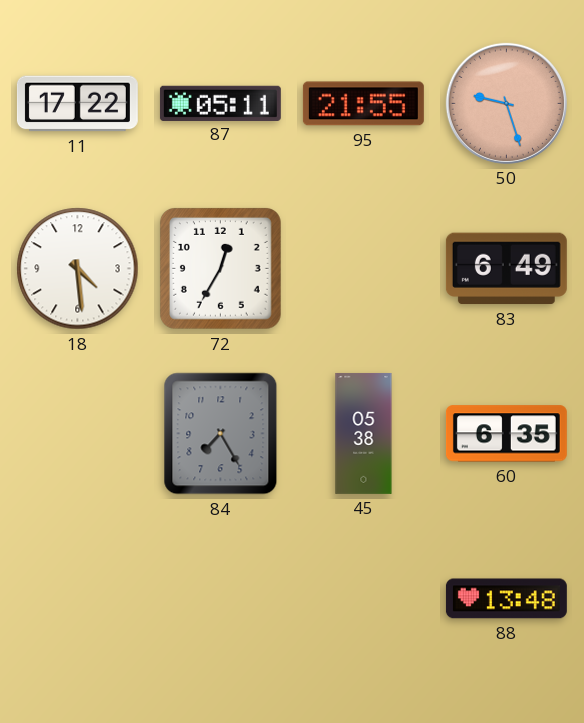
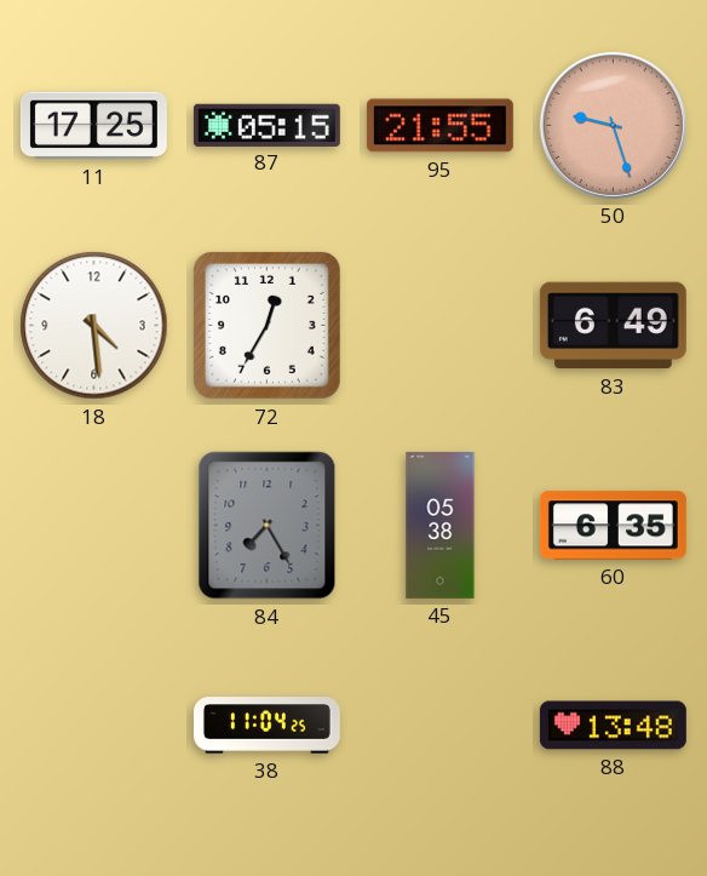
11: 17:22 -> 17:25 (93, 126)
87: 05:11 -> 05:15 (266, 125)
38: none -> 11:04 (266, 726)
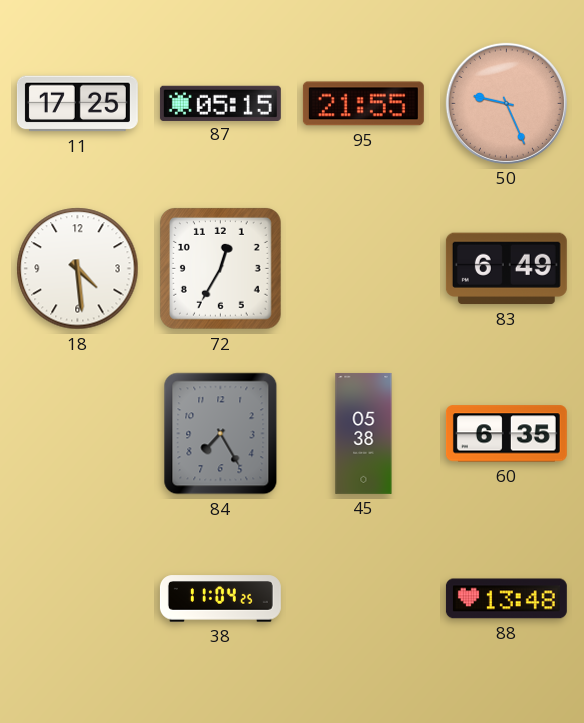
50: 9:27 -> 9:26 (506, 103)
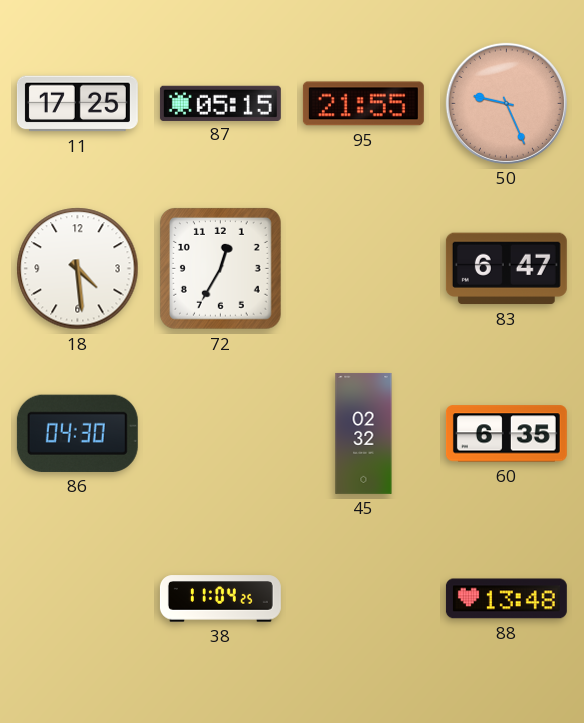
83: 6:49 -> 6:47 (506, 269)
86: none -> 04:30 (77, 433)
84: 7:25 -> none (221, 434)
45: 05:38 -> 02:32 (364, 433)
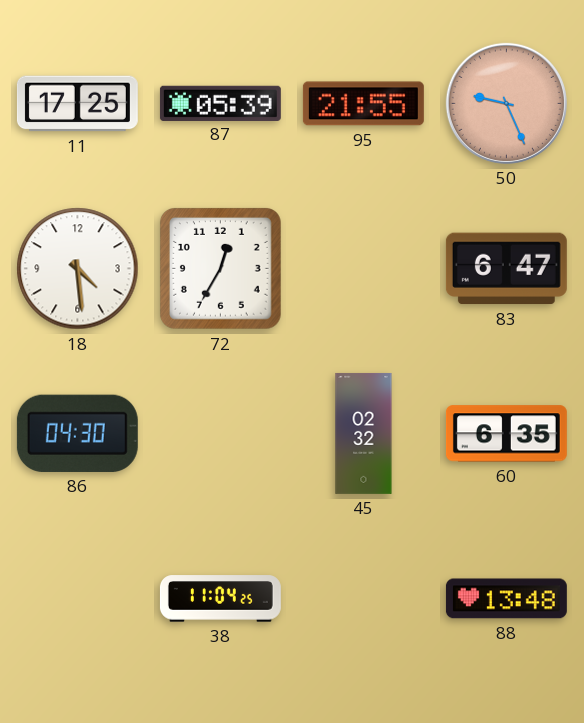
87: 05:15 -> 05:39 (220, 103)
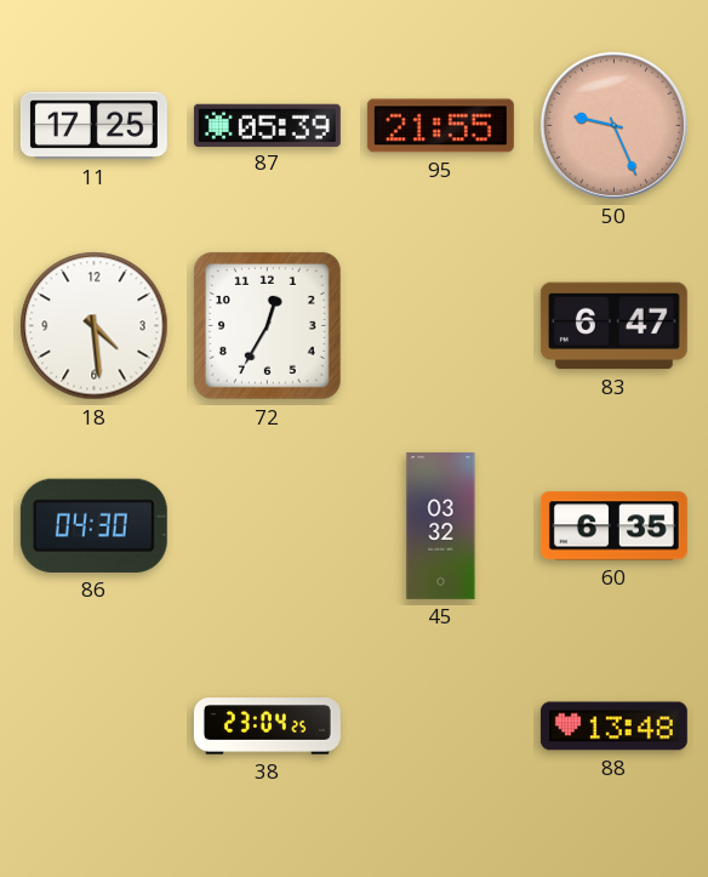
45: 02:32 -> 03:32 (441, 525)
38: 11:04 -> 23:04 (267, 727)
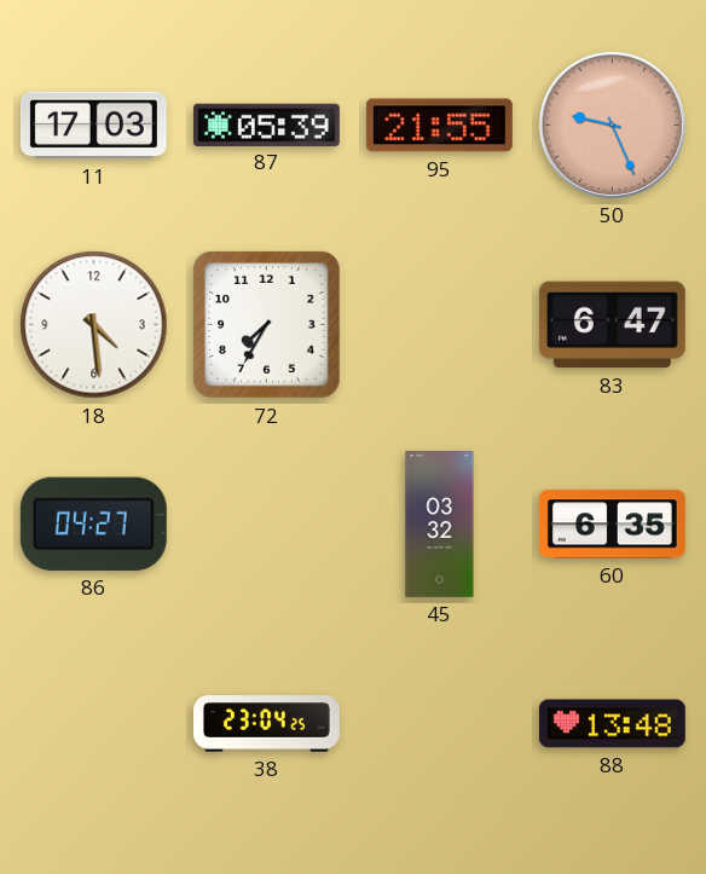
11: 17:25 -> 17:03 (93, 126)
72: 12:35 -> 7:35 (266, 324)
86: 04:30 -> 04:27 (93, 523)
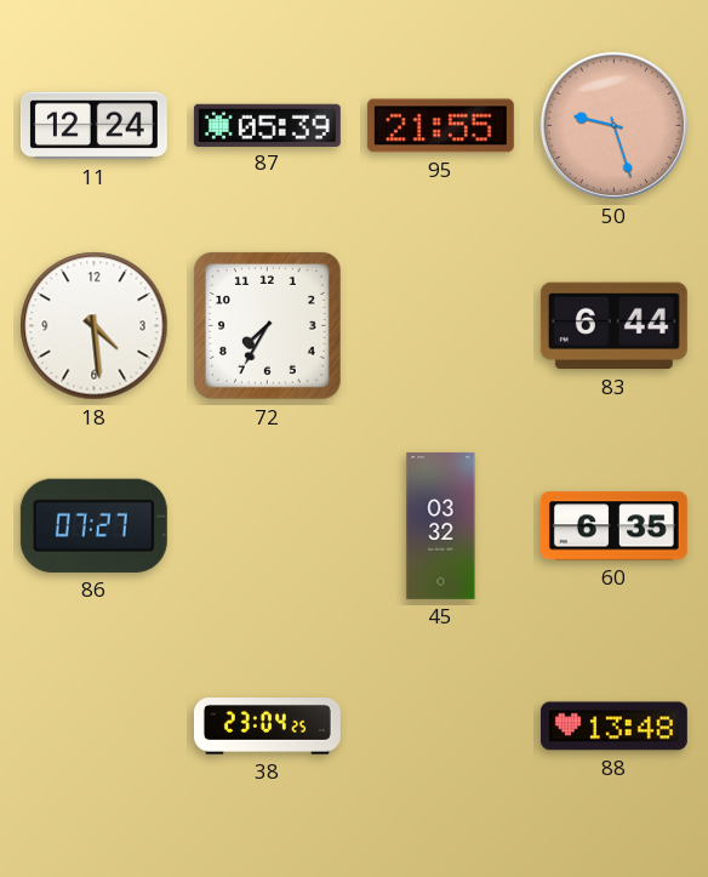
11: 17:03 -> 12:24 (93, 126)
50: 9:26 -> 9:27 (613, 125)
83: 6:47 -> 6:44 (613, 326)
86: 04:27 -> 07:27 (93, 525)
